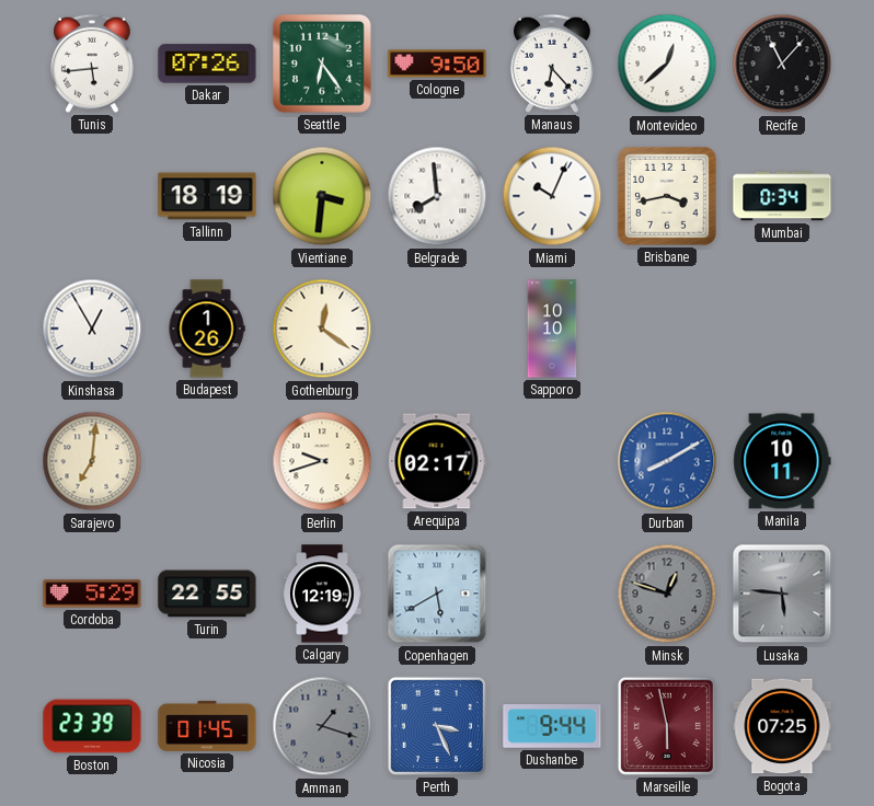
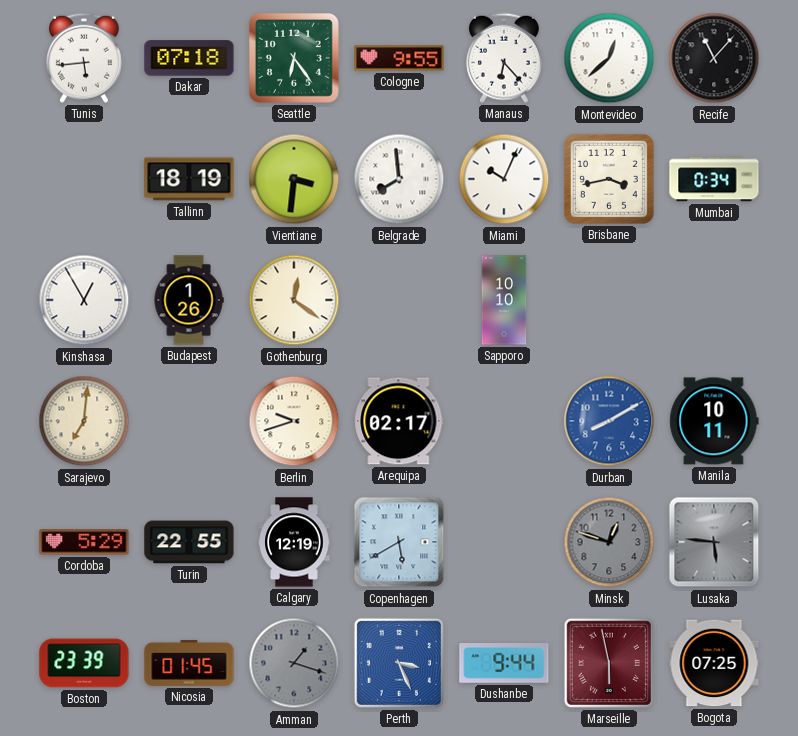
Dakar: 07:26 -> 07:18 (189, 58)
Cologne: 9:50 -> 9:55 (399, 58)
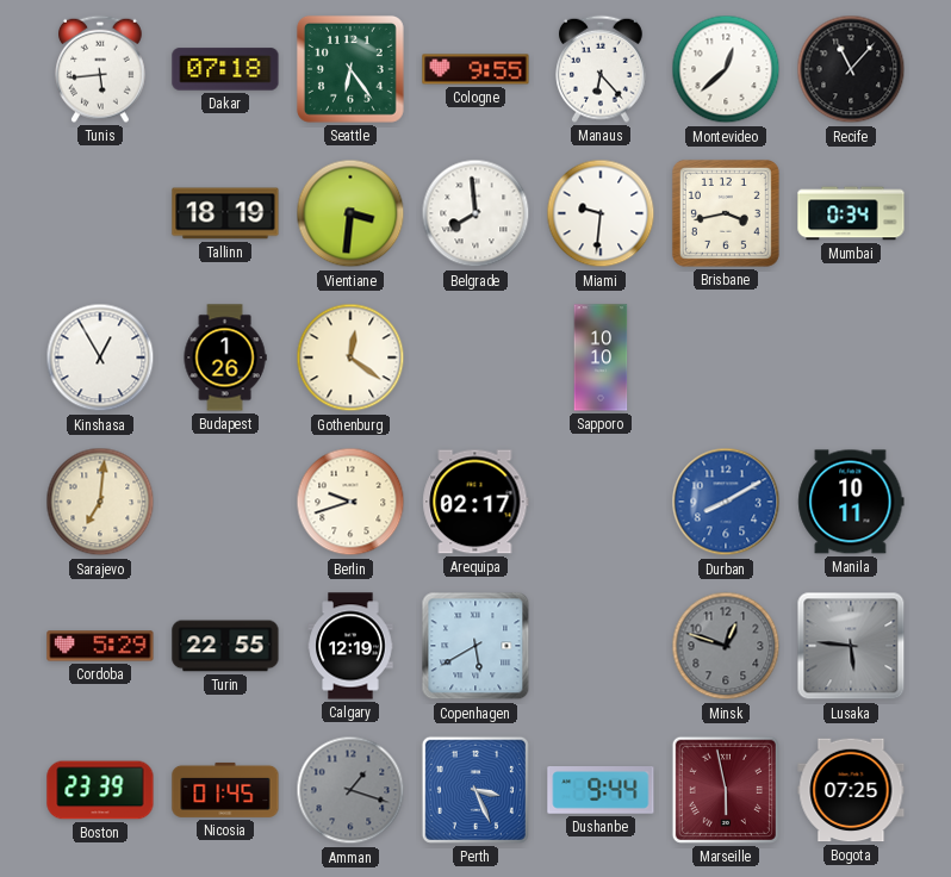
Miami: 10:04 -> 9:31 (601, 213)
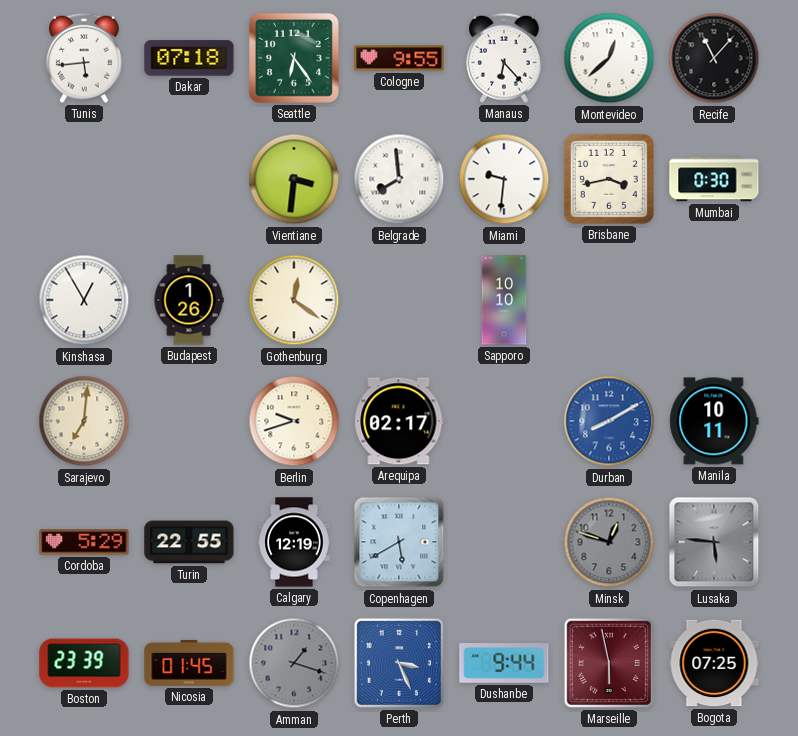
Tallinn: 18:19 -> none (225, 213)
Mumbai: 0:34 -> 0:30 (714, 179)
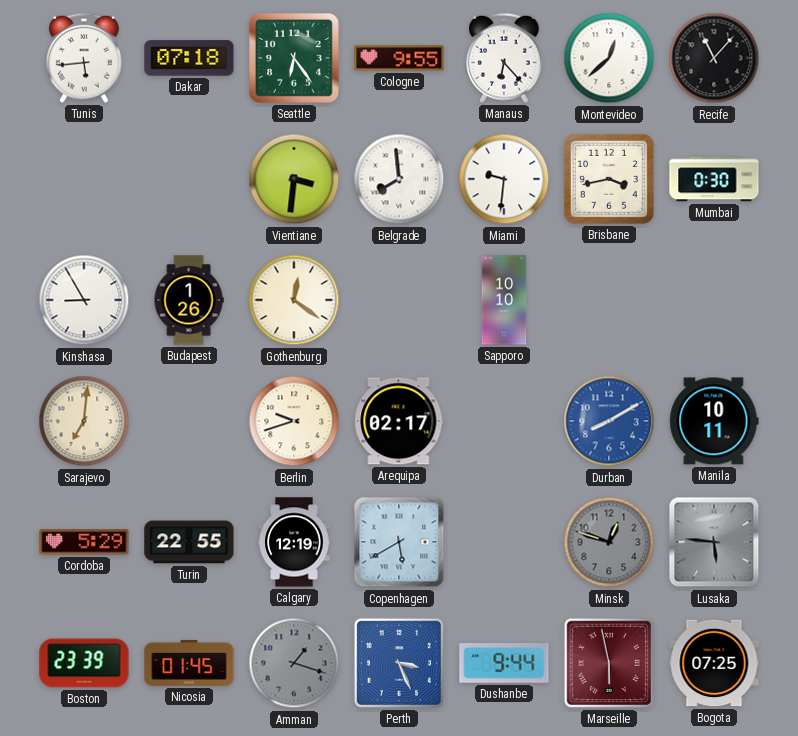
Kinshasa: 12:55 -> 8:55 (84, 300)
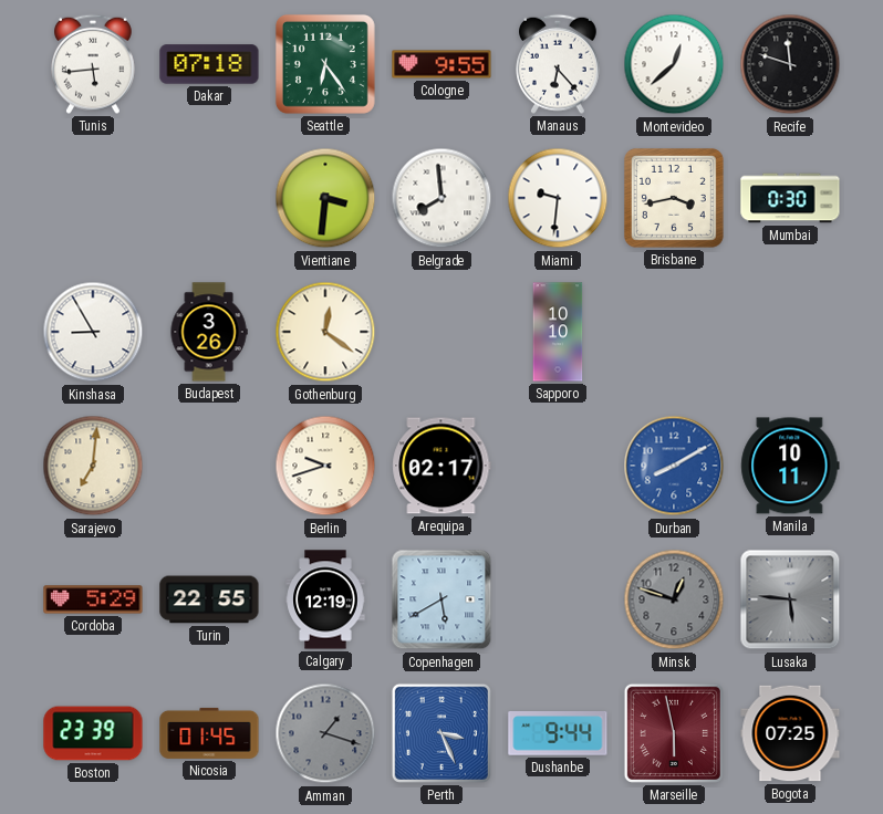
Recife: 11:07 -> 11:48 (790, 64)
Budapest: 1:26 -> 3:26 (209, 332)
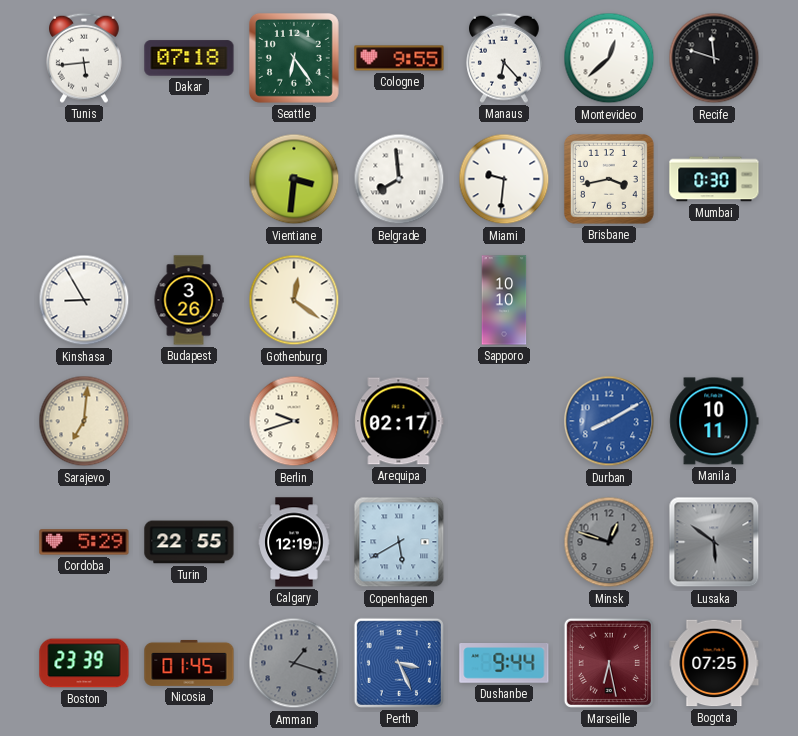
Lusaka: 5:46 -> 5:51 (714, 542)
Marseille: 5:58 -> 6:28 (609, 663)
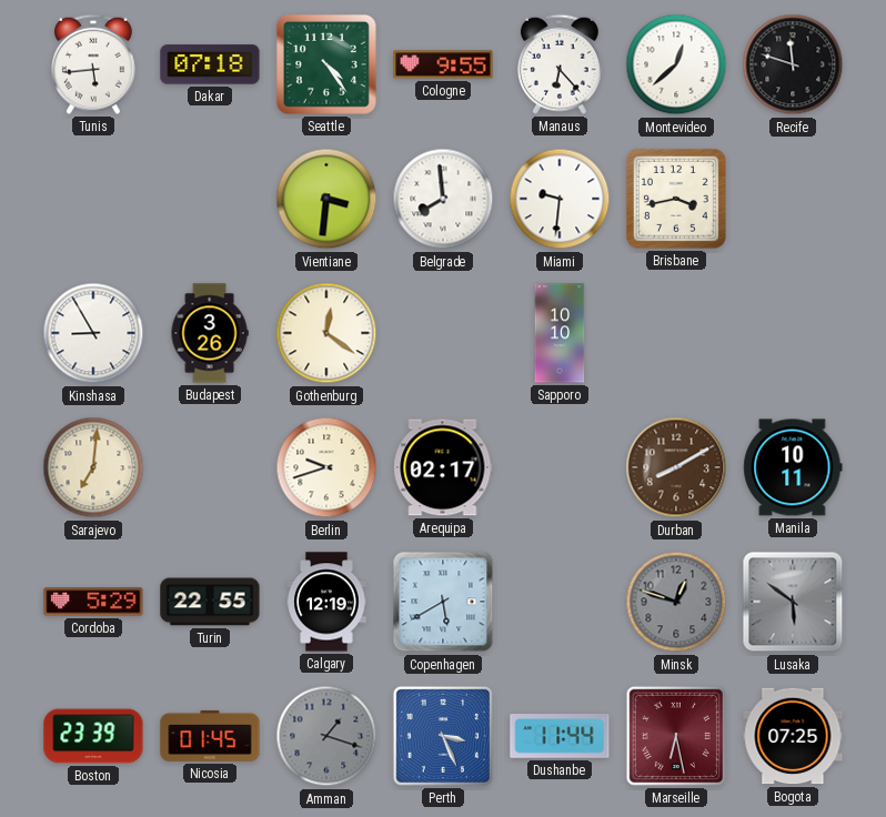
Seattle: 6:24 -> 4:24 (326, 64)
Mumbai: 0:30 -> none (714, 179)
Durban dial: blue -> brown (676, 467)
Dushanbe: 9:44 -> 11:44 (560, 737)
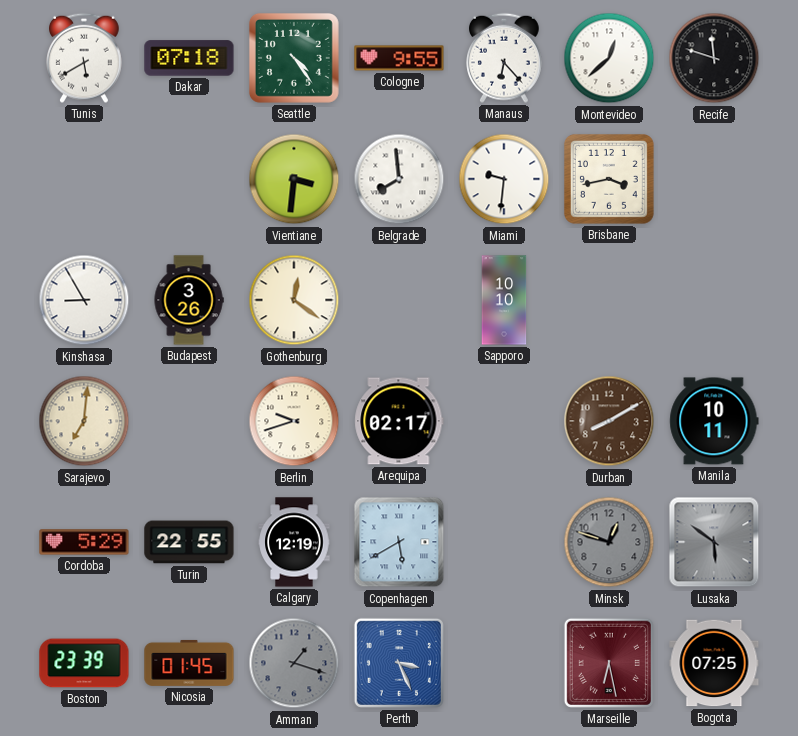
Tunis: 5:44 -> 5:40 (85, 58)
Dushanbe: 11:44 -> none (560, 737)
